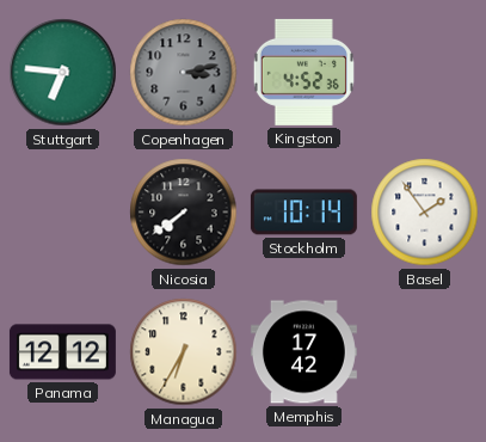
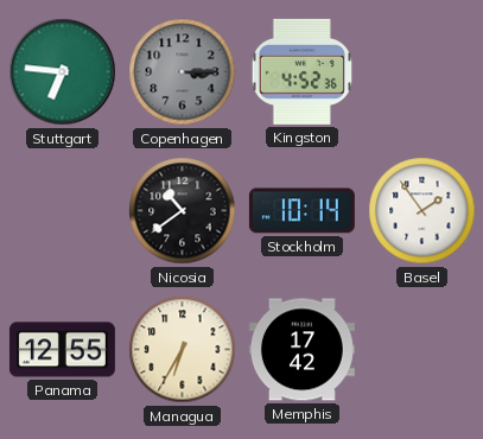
Copenhagen: 3:13 -> 3:15 (183, 72)
Nicosia: 7:39 -> 10:39 (183, 211)
Panama: 12:12 -> 12:55 (62, 350)
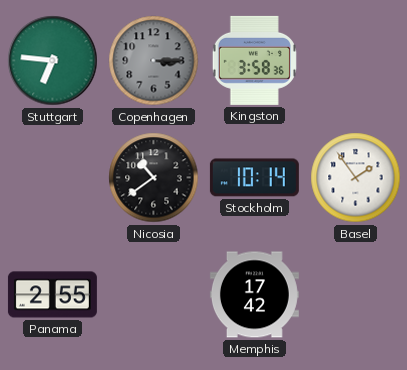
Kingston: 4:52 -> 3:58 (254, 60)
Panama: 12:55 -> 2:55 (52, 295)
Managua: 6:35 -> none (183, 350)
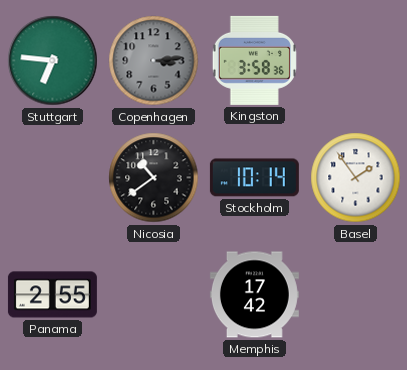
Copenhagen: 3:15 -> 3:14 (154, 61)
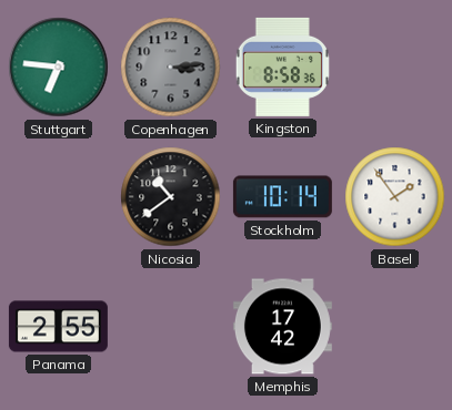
Kingston: 3:58 -> 8:58 (282, 66)
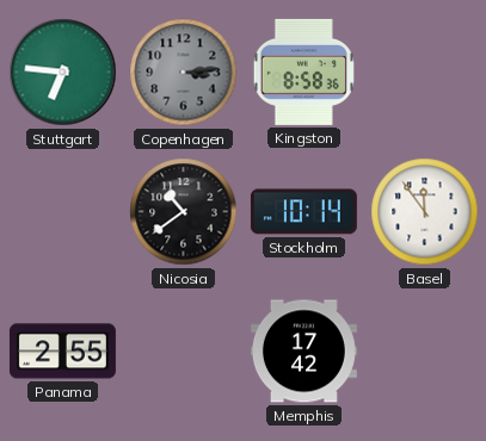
Basel: 1:54 -> 11:54 (425, 212)
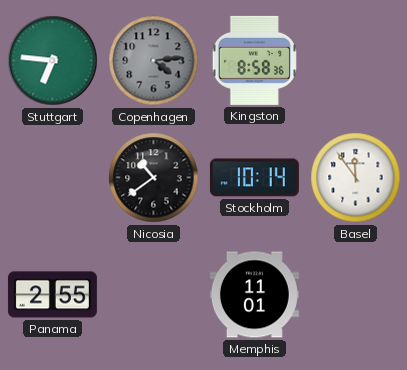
Copenhagen: 3:14 -> 4:14 (154, 61)
Memphis: 17:42 -> 11:01 (254, 295)
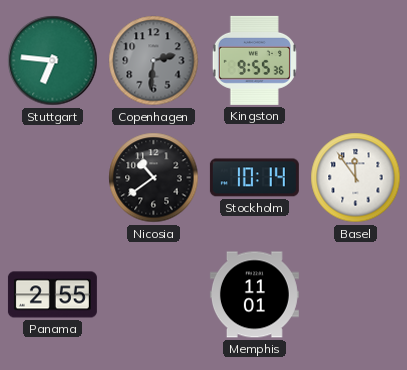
Copenhagen: 4:14 -> 2:31 (154, 61)
Kingston: 8:58 -> 9:55 (254, 60)
